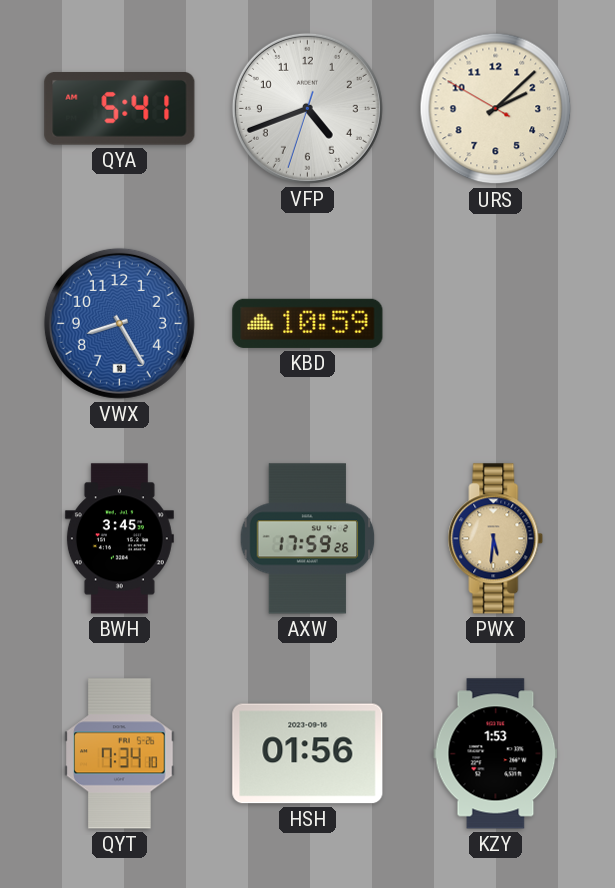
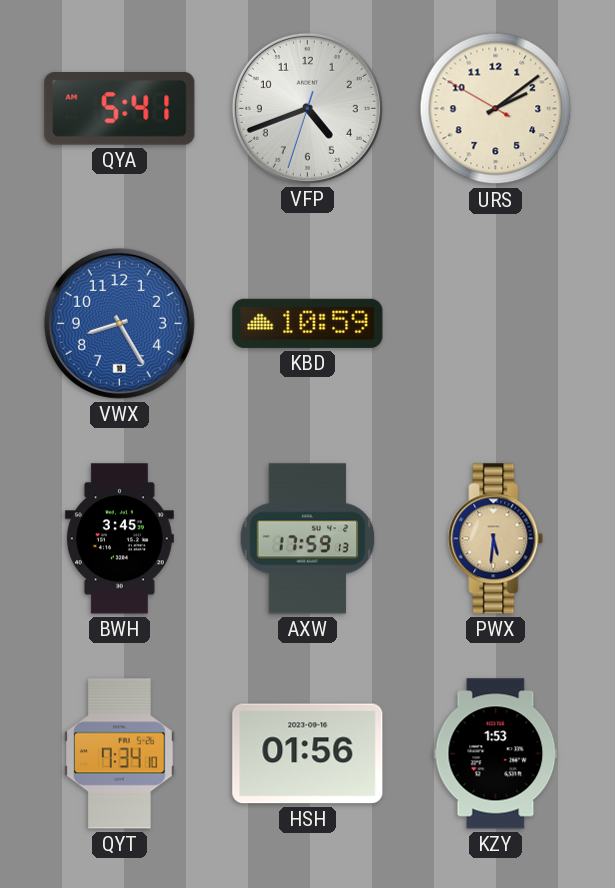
URS: 2:07 -> 2:08 (496, 109)
AXW: 17:59:26 -> 17:59:13 (308, 539)
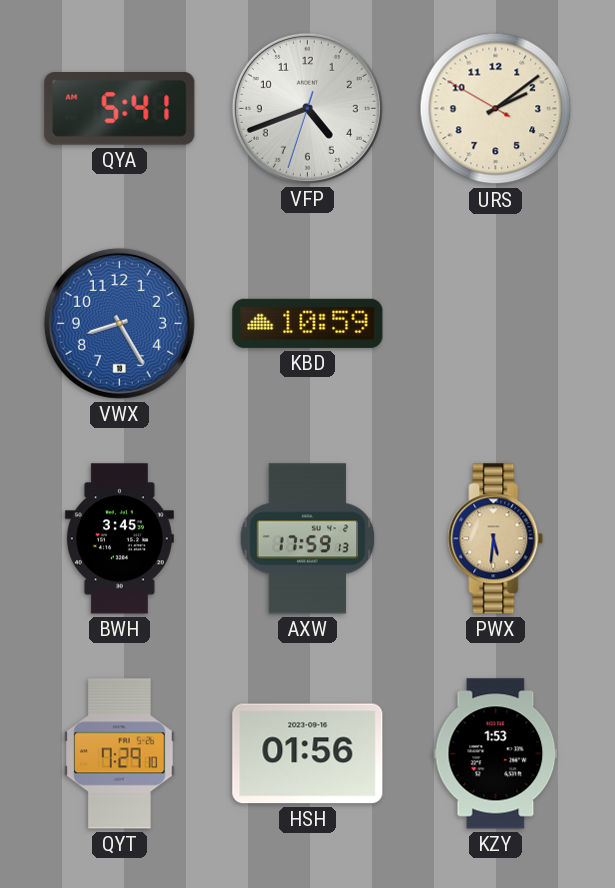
QYT: 7:34 -> 7:29 (120, 754)
